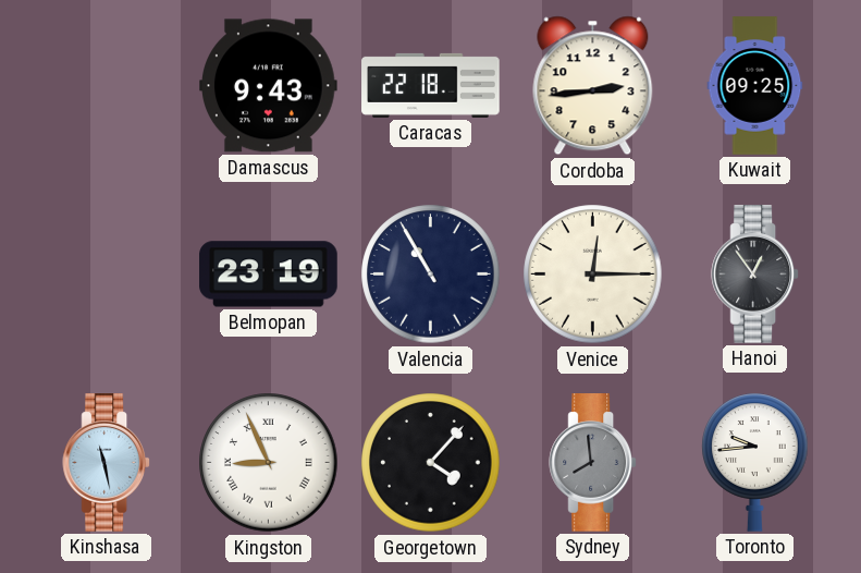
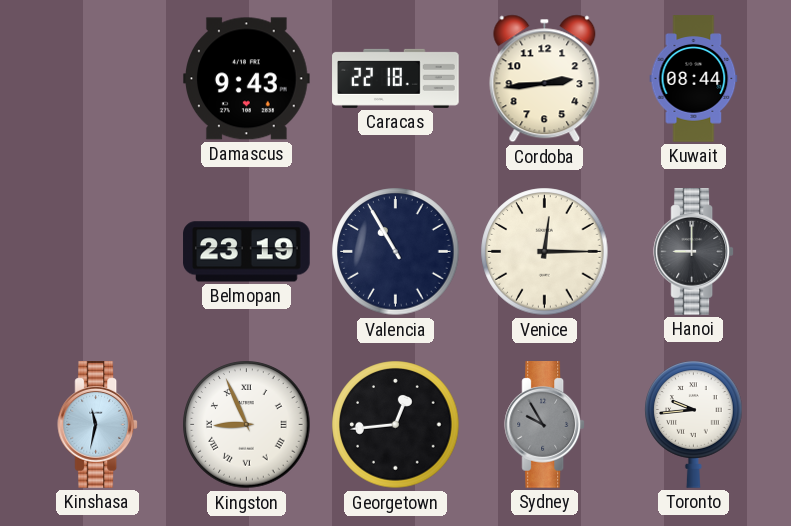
Kuwait: 09:25 -> 08:44 (694, 79)
Hanoi: 12:54 -> 9:00 (694, 252)
Kinshasa: 11:28 -> 11:32 (98, 425)
Georgetown: 4:07 -> 12:44 (396, 425)
Sydney: 7:59 -> 9:55 (545, 425)
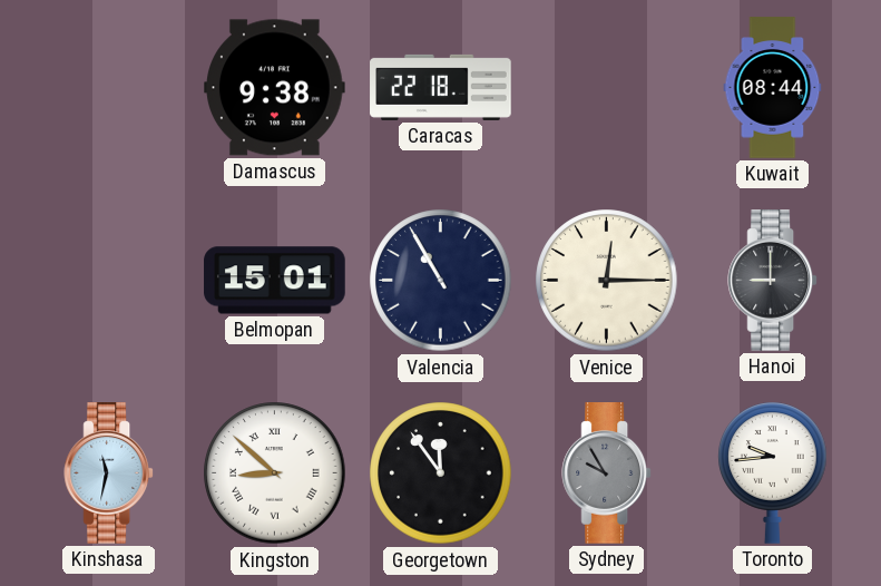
Damascus: 9:43 -> 9:38 (275, 88)
Cordoba: 2:44 -> none (545, 79)
Belmopan: 23:19 -> 15:01 (275, 281)
Kingston: 8:56 -> 8:52 (275, 473)
Georgetown: 12:44 -> 11:54 (441, 473)
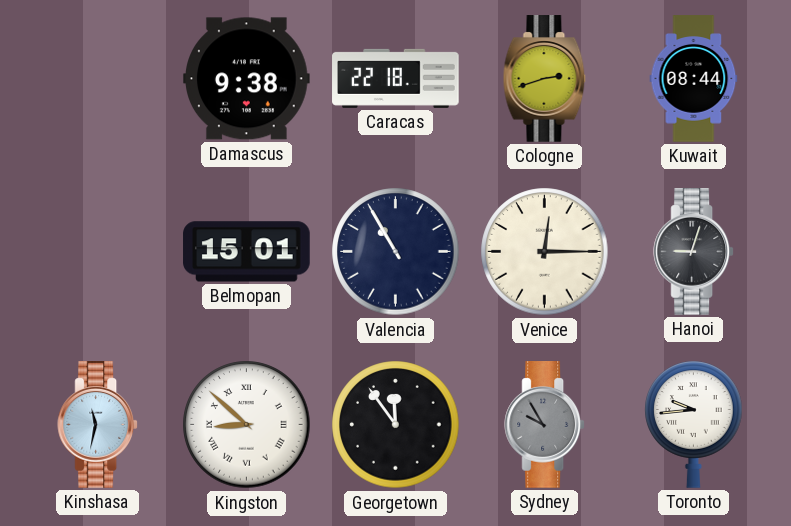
Cologne: none -> 2:42 (545, 79)
Hanoi: 9:00 -> 9:03 (694, 252)
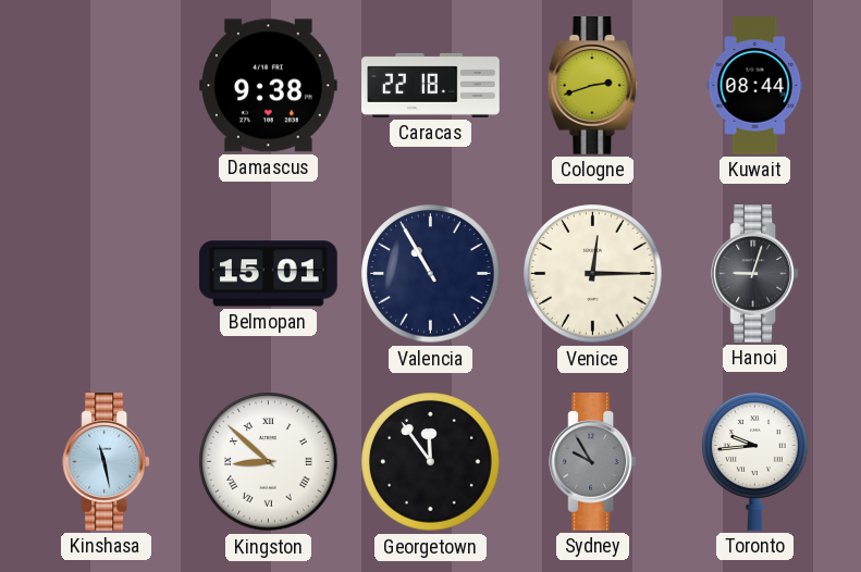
Kinshasa: 11:32 -> 11:28 (107, 462)
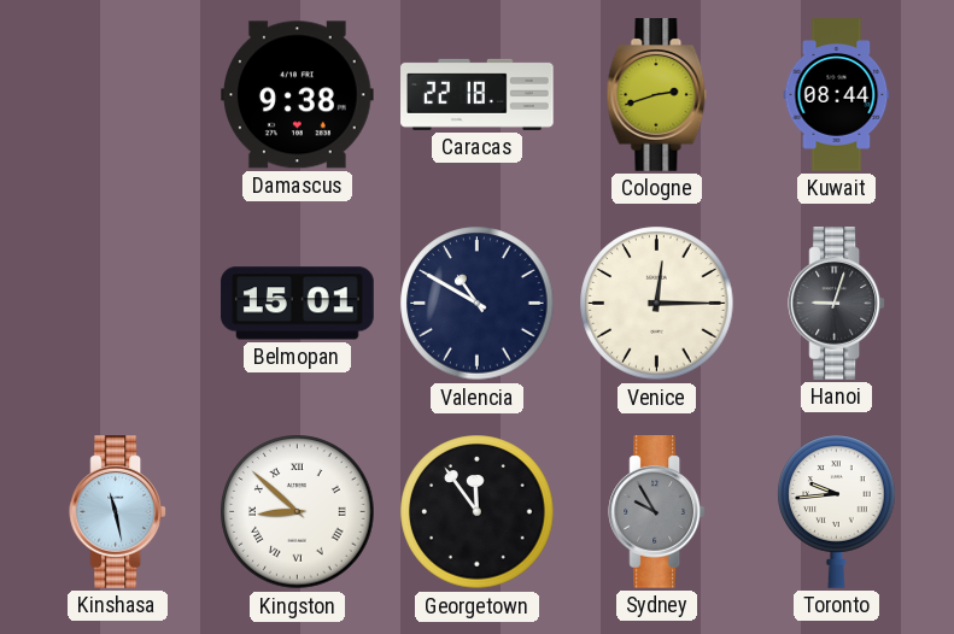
Valencia: 10:55 -> 10:50 (478, 304)
